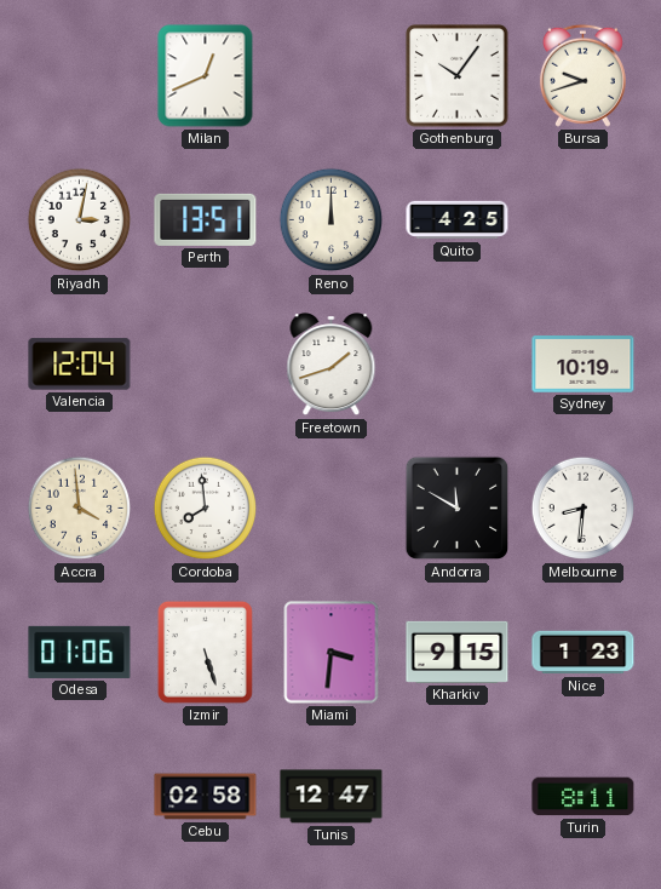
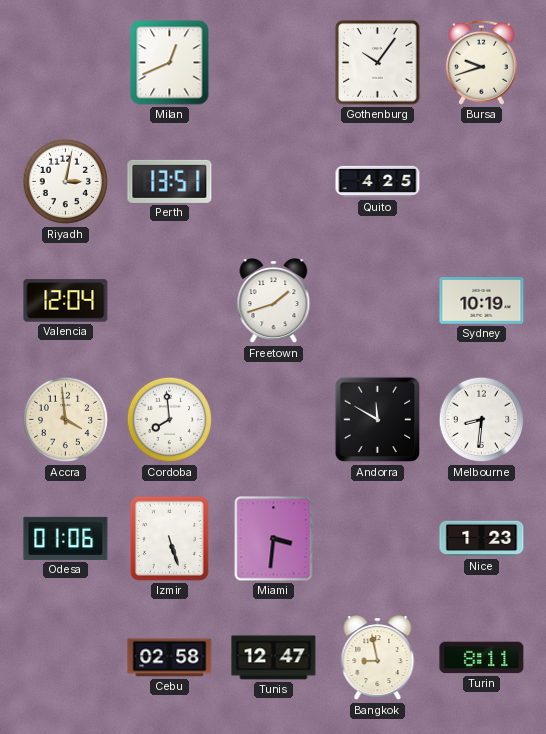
Reno: 12:00 -> none (332, 220)
Kharkiv: 9:15 -> none (458, 652)
Bangkok: none -> 8:58 (378, 658)
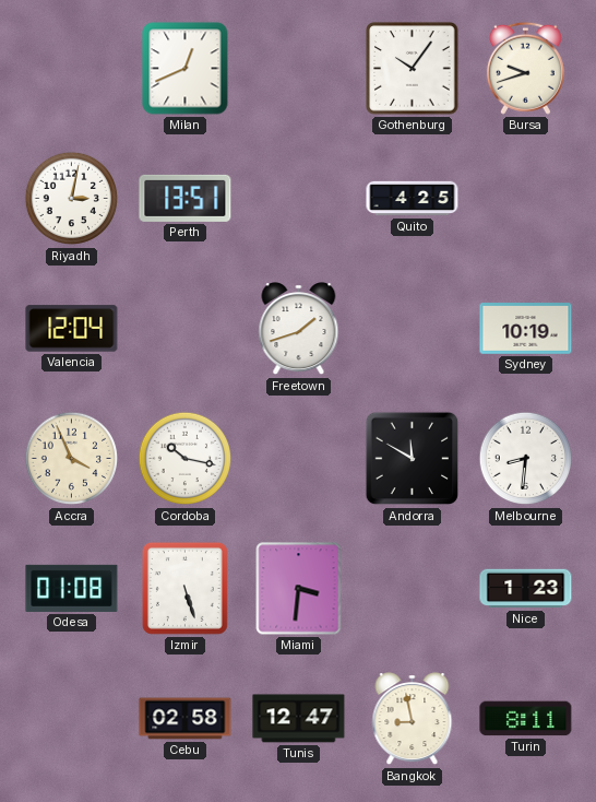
Accra: 3:59 -> 3:56 (72, 459)
Cordoba: 7:59 -> 10:17 (186, 459)
Odesa: 01:06 -> 01:08 (72, 588)
